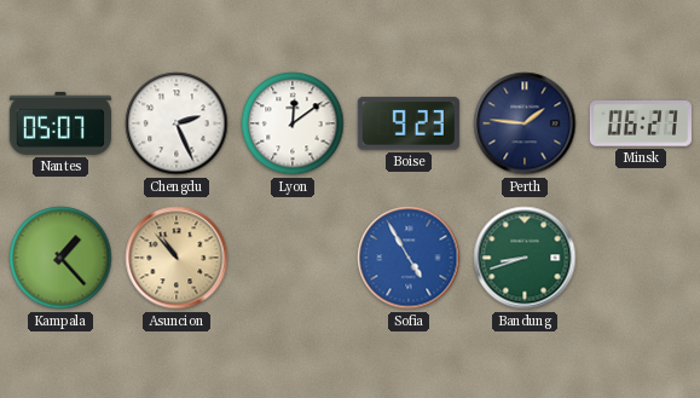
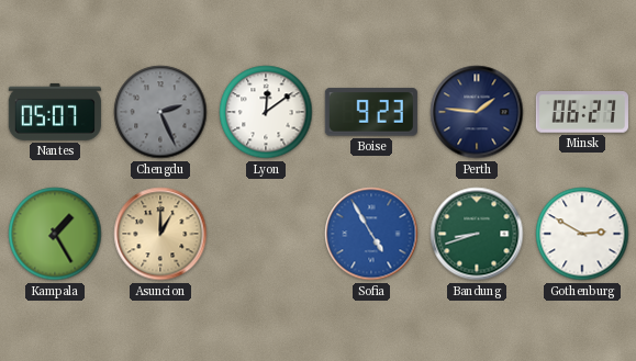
Chengdu dial: white -> grey (160, 112)
Kampala: 1:23 -> 1:25 (55, 234)
Asuncion: 10:53 -> 1:00 (160, 234)
Gothenburg: none -> 2:50 (582, 234)
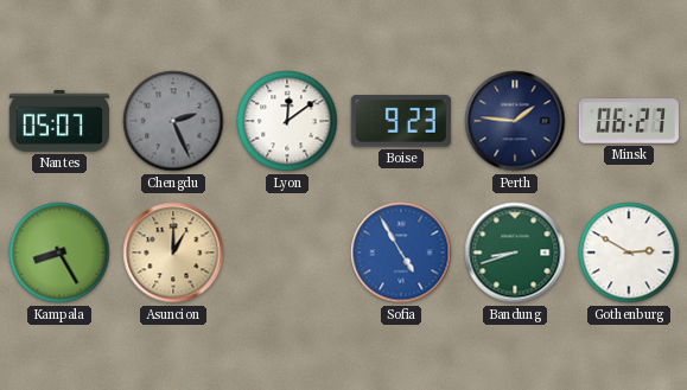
Kampala: 1:25 -> 8:25 (59, 252)
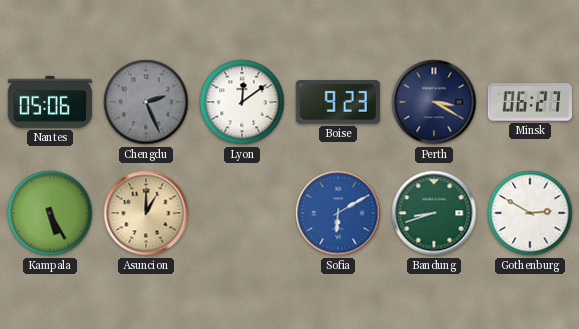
Nantes: 05:07 -> 05:06 (50, 102)
Perth: 1:46 -> 3:20 (434, 102)
Kampala: 8:25 -> 5:25 (50, 213)
Sofia: 4:55 -> 6:10 (338, 213)
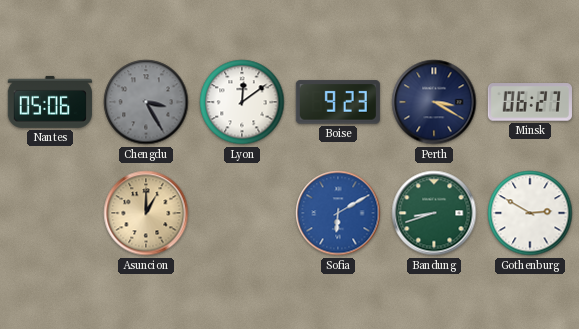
Chengdu: 2:26 -> 3:25 (146, 102)
Kampala: 5:25 -> none (50, 213)
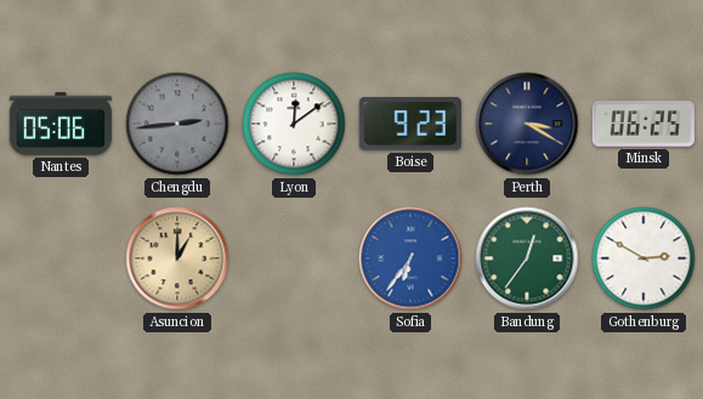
Chengdu: 3:25 -> 2:44 (177, 124)
Minsk: 06:27 -> 06:25 (644, 124)
Sofia: 6:10 -> 6:36 (410, 258)
Bandung: 8:42 -> 12:36 (527, 258)
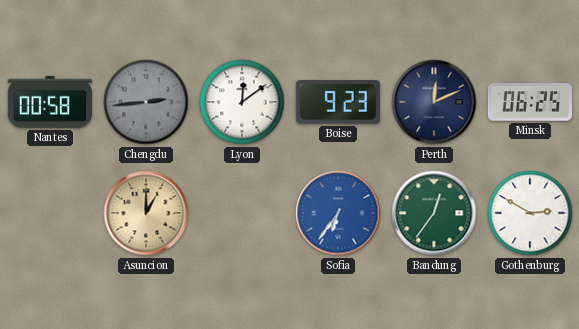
Nantes: 05:06 -> 00:58 (50, 102)
Perth: 3:20 -> 12:11 (434, 102)
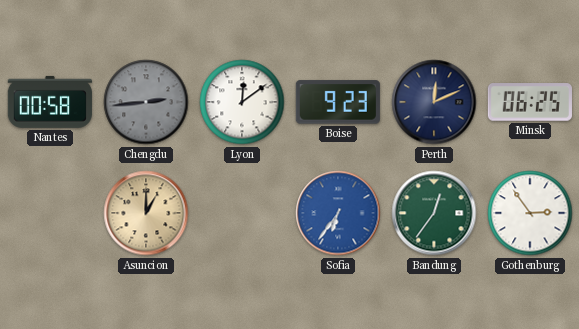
Gothenburg: 2:50 -> 2:54 (530, 213)
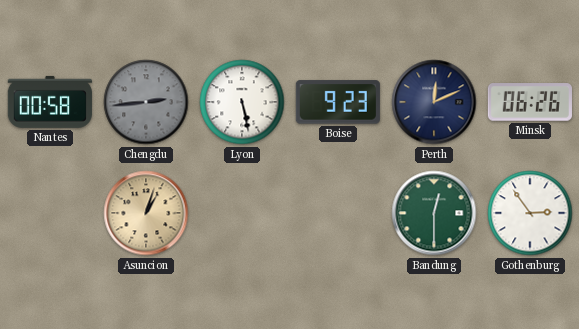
Lyon: 12:09 -> 5:28 (242, 102)
Minsk: 06:25 -> 06:26 (530, 102)
Asuncion: 1:00 -> 1:03 (146, 213)
Sofia: 6:36 -> none (338, 213)
Bandung: 12:36 -> 12:30 (434, 213)
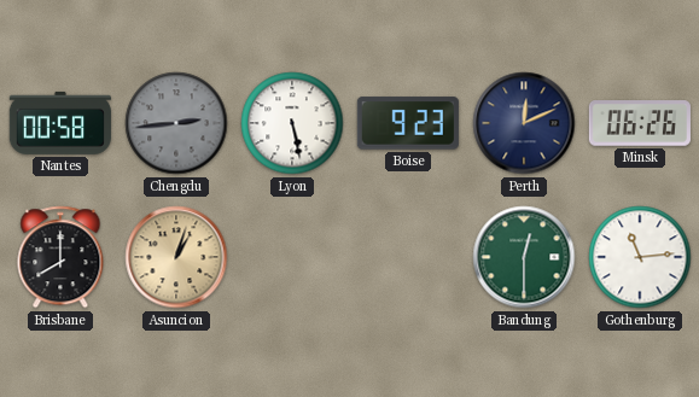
Brisbane: none -> 8:00 (60, 257)
Gothenburg: 2:54 -> 11:14 (640, 257)
